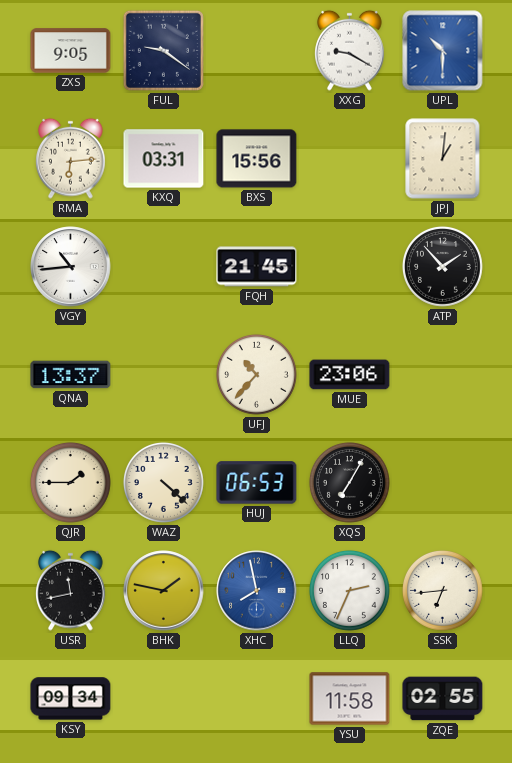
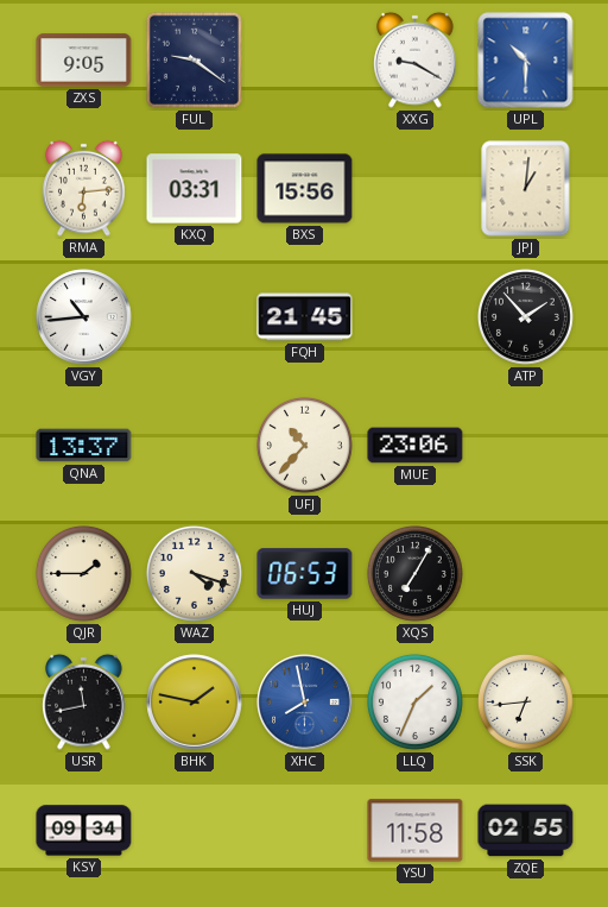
WAZ: 4:22 -> 4:18 (194, 573)
LLQ: 2:34 -> 1:34 (414, 701)
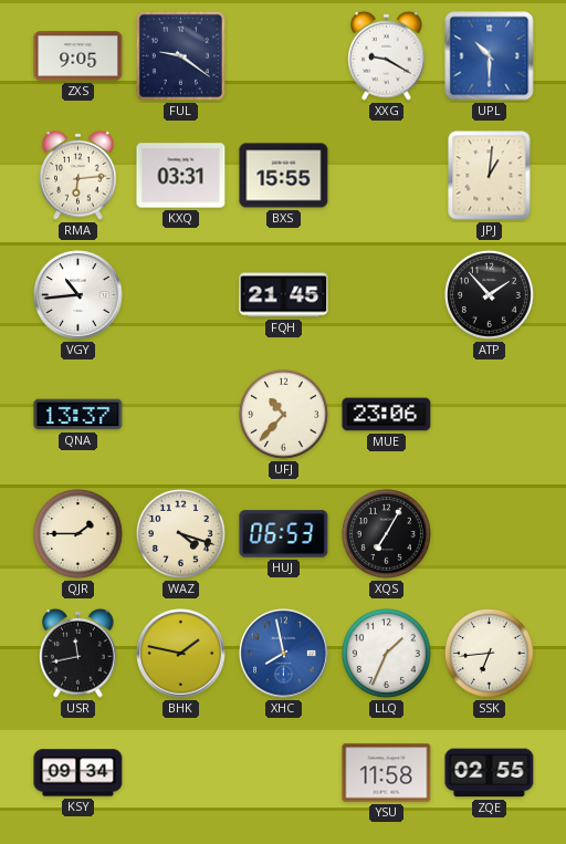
BXS: 15:56 -> 15:55 (284, 176)
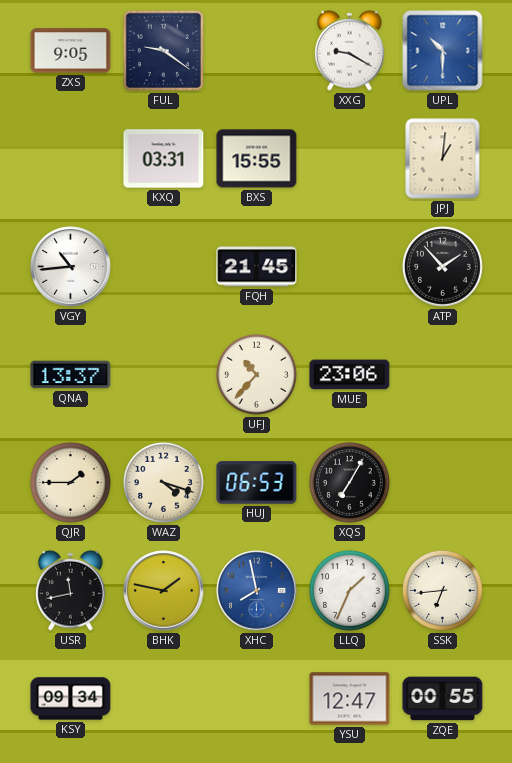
RMA: 6:14 -> none (78, 175)
YSU: 11:58 -> 12:47 (350, 699)
ZQE: 02:55 -> 00:55 (443, 699)
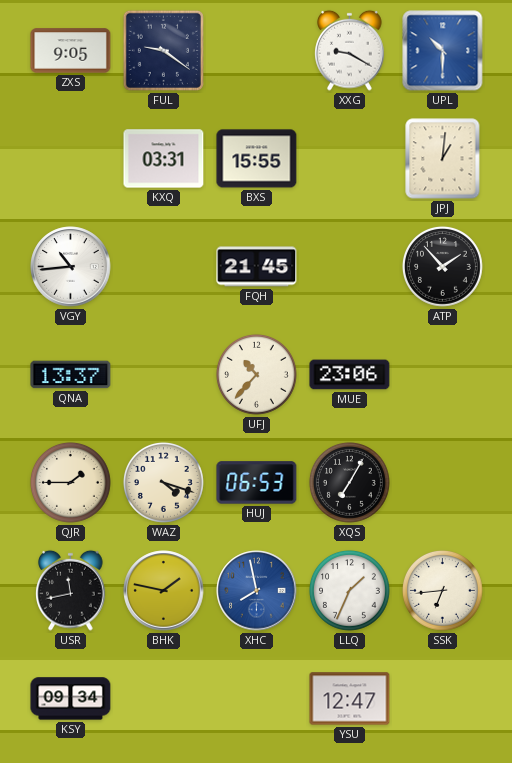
ZQE: 00:55 -> none (443, 699)
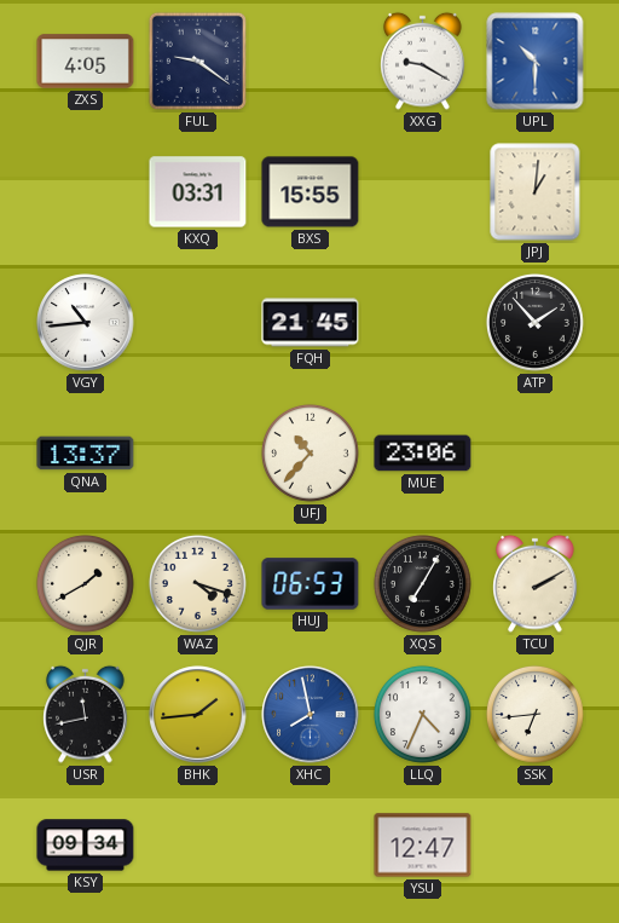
ZXS: 9:05 -> 4:05 (86, 62)
QJR: 1:45 -> 1:40 (85, 583)
TCU: none -> 2:10 (536, 583)
BHK: 1:47 -> 1:44 (198, 715)
LLQ: 1:34 -> 4:34 (422, 714)
